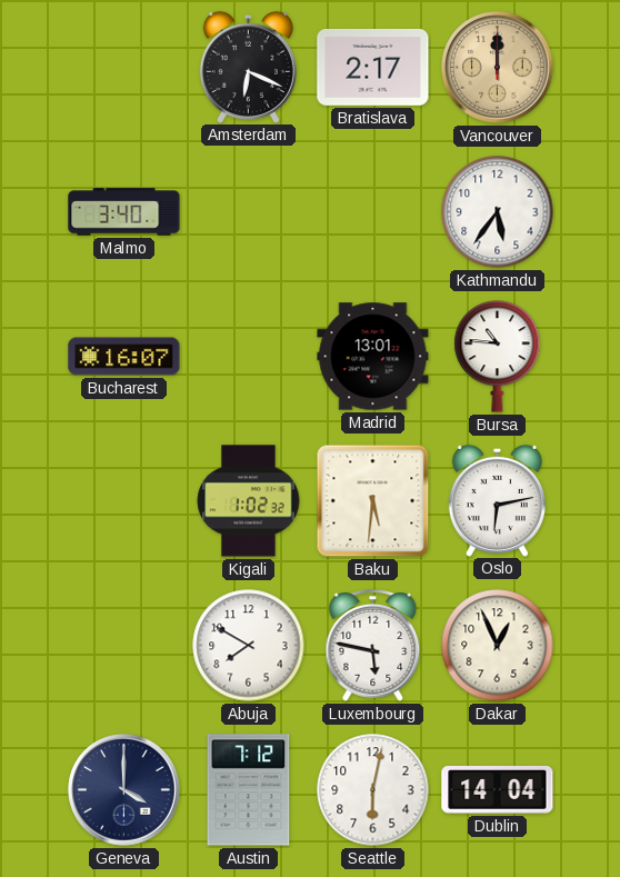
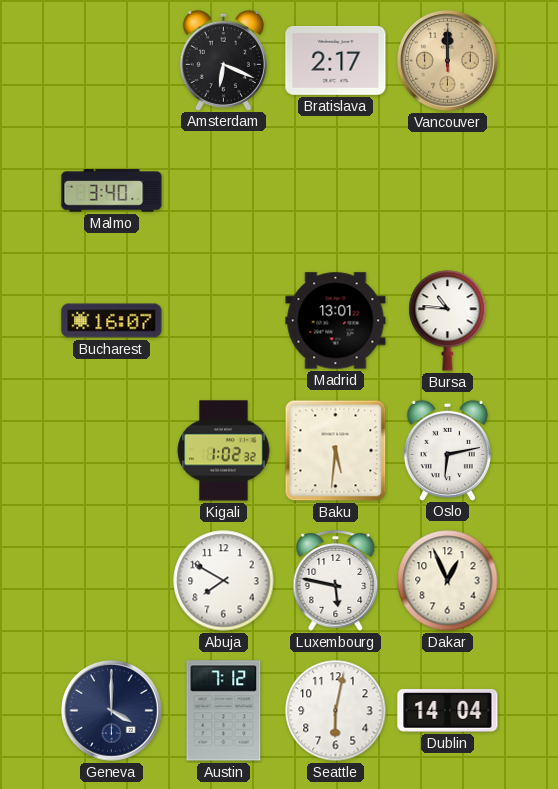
Kathmandu: 5:36 -> none (498, 212)
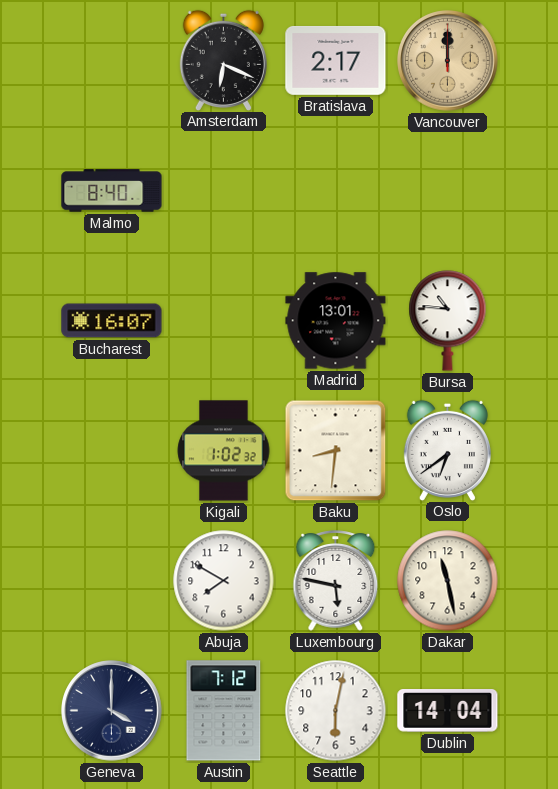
Malmo: 3:40 -> 8:40 (112, 191)
Baku: 5:31 -> 8:31 (336, 451)
Oslo: 6:13 -> 6:39 (447, 450)
Dakar: 12:56 -> 11:28 (448, 581)
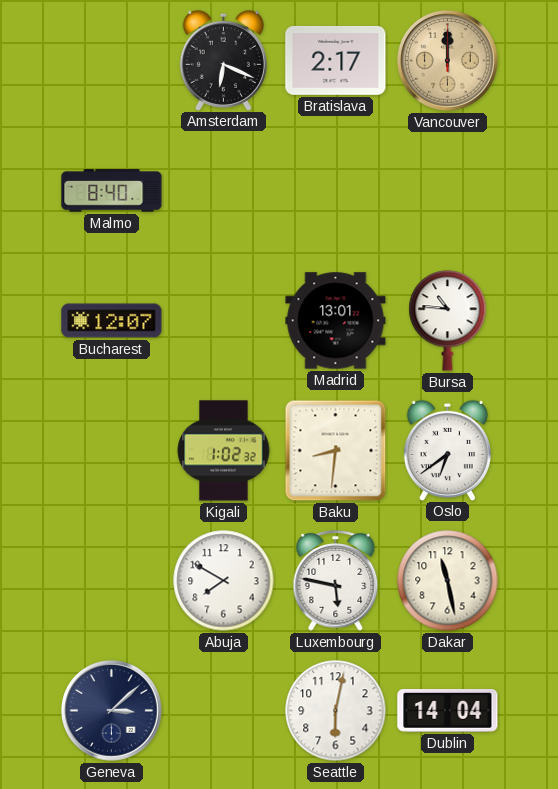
Bucharest: 16:07 -> 12:07 (112, 321)
Geneva: 4:00 -> 3:08 (112, 711)
Austin: 7:12 -> none (224, 711)
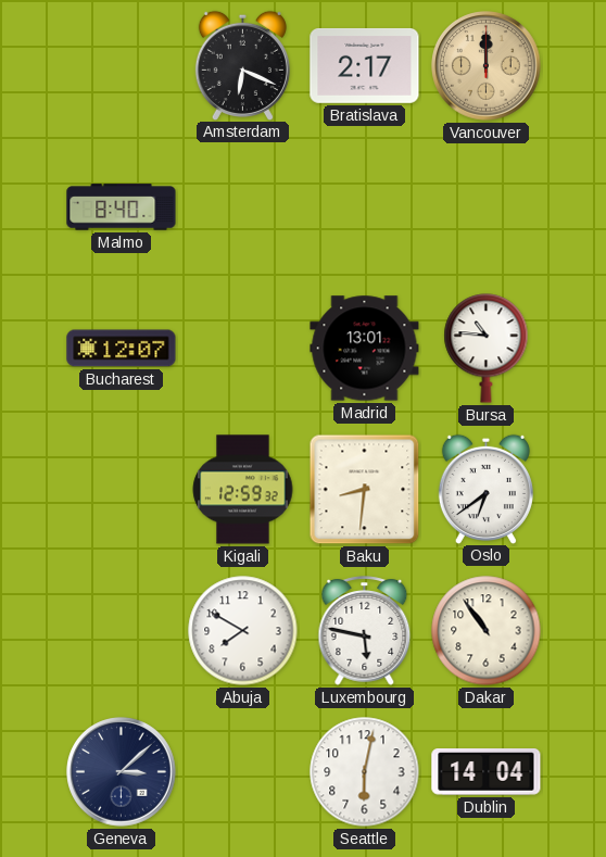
Kigali: 1:02 -> 12:59 (243, 490)
Dakar: 11:28 -> 10:54 (487, 631)
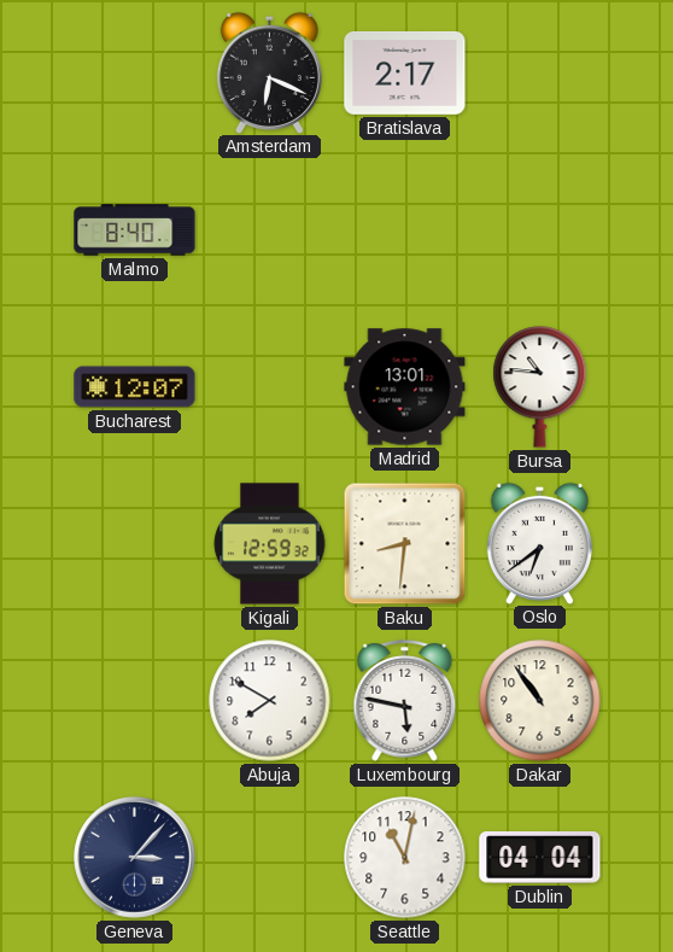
Vancouver: 12:00 -> none (487, 66)
Geneva: 3:08 -> 3:07 (135, 858)
Seattle: 6:02 -> 11:02 (405, 858)
Dublin: 14:04 -> 04:04 (540, 858)
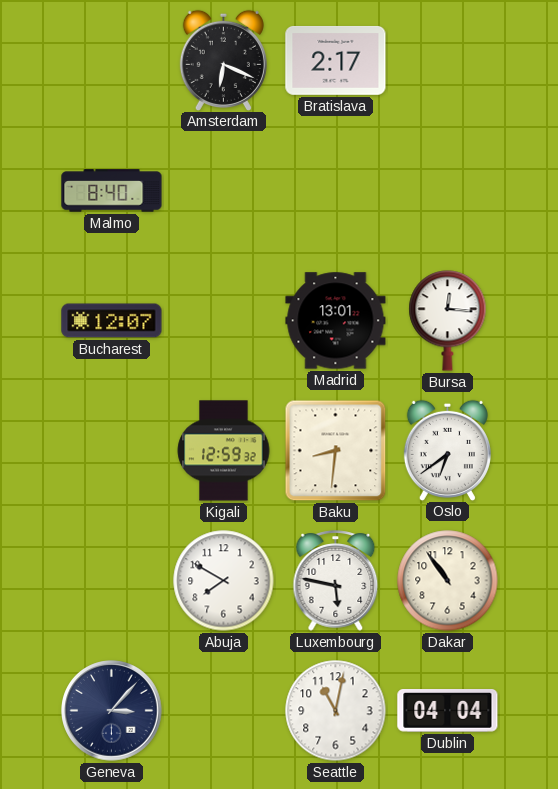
Bursa: 10:46 -> 12:16 (448, 321)
